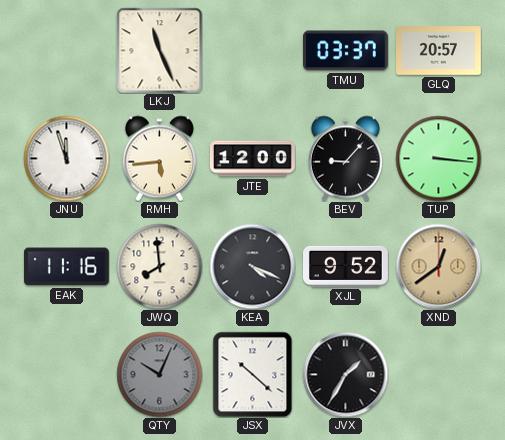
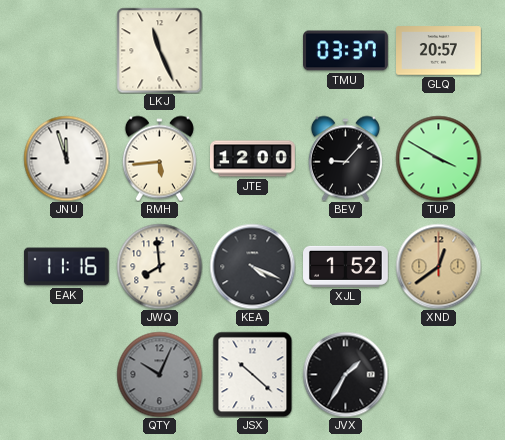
TUP: 3:16 -> 3:50 (438, 158)
XJL: 9:52 -> 1:52 (346, 266)
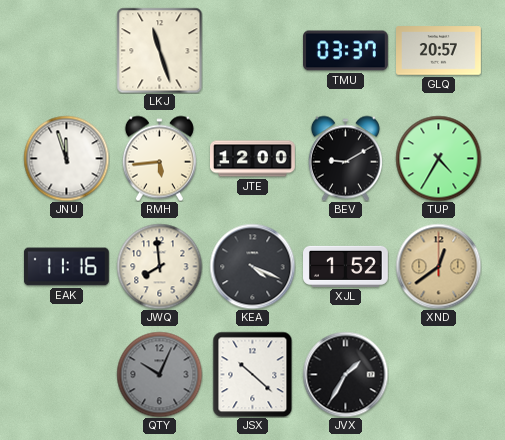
LKJ: 11:26 -> 11:27 (159, 50)
BEV: 9:07 -> 9:10 (345, 158)
TUP: 3:50 -> 4:35 (438, 158)
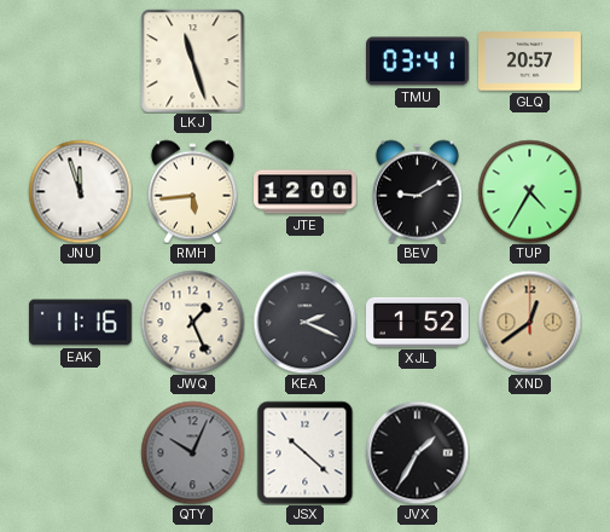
TMU: 03:37 -> 03:41 (418, 62)
JWQ: 7:59 -> 1:26 (192, 322)
KEA: 4:19 -> 2:19 (304, 322)
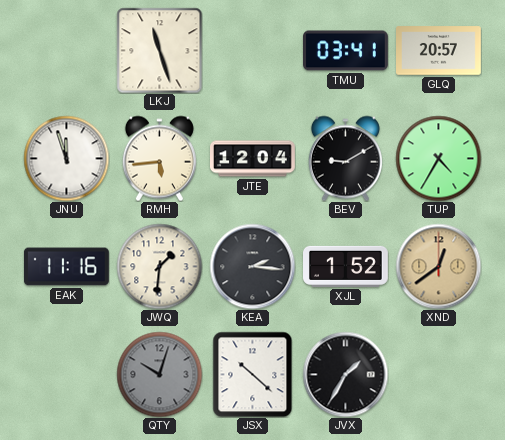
JTE: 12:00 -> 12:04 (253, 159)
JWQ: 1:26 -> 1:31 (159, 266)
KEA: 2:19 -> 2:16 (252, 266)
QTY: 10:04 -> 10:03 (159, 374)
